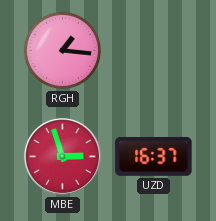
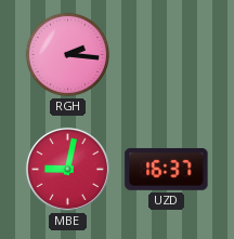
RGH: 1:16 -> 2:16 (68, 55)
MBE: 2:57 -> 9:02 (67, 169)
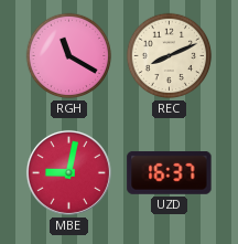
RGH: 2:16 -> 11:20 (69, 56)
REC: none -> 8:11 (170, 56)
